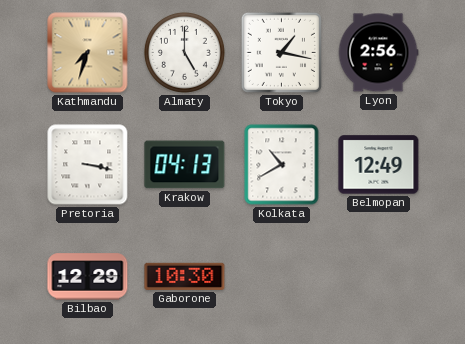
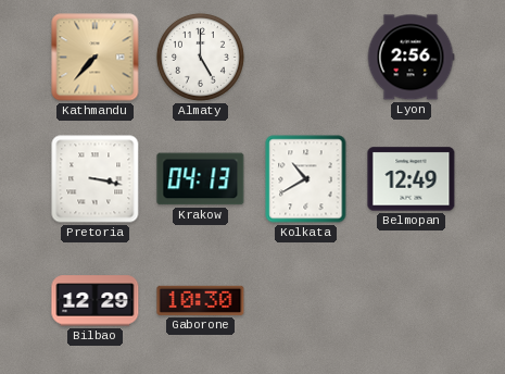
Kathmandu: 7:33 -> 7:37 (96, 58)
Tokyo: 1:17 -> none (281, 52)
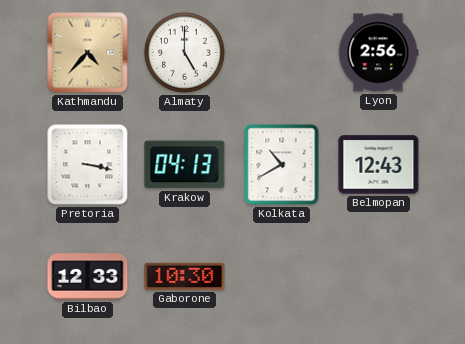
Kathmandu: 7:37 -> 4:37 (88, 53)
Belmopan: 12:49 -> 12:43 (379, 165)
Bilbao: 12:29 -> 12:33 (88, 277)
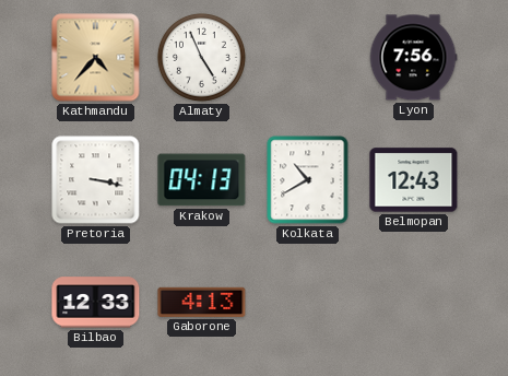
Almaty: 5:00 -> 4:56 (201, 57)
Lyon: 2:56 -> 7:56 (413, 58)
Gaborone: 10:30 -> 4:13 (202, 302)
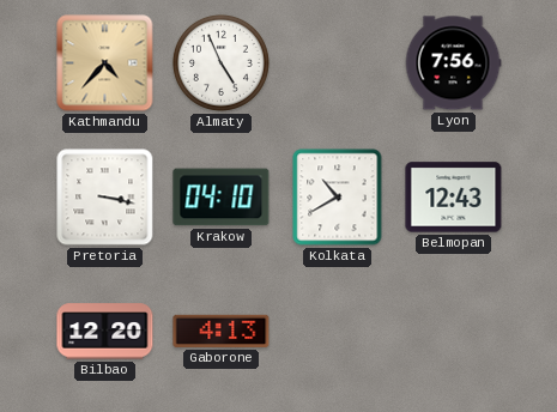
Krakow: 04:13 -> 04:10 (222, 198)
Bilbao: 12:33 -> 12:20 (105, 332)
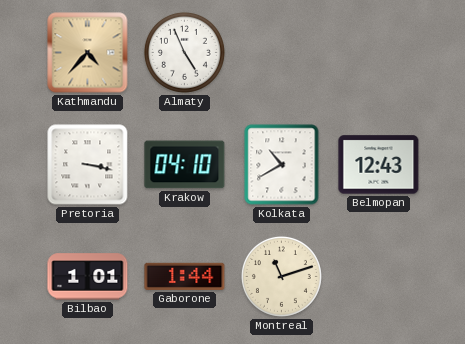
Lyon: 7:56 -> none (453, 63)
Bilbao: 12:20 -> 1:01 (88, 277)
Gaborone: 4:13 -> 1:44 (185, 276)
Montreal: none -> 11:12 (281, 276)
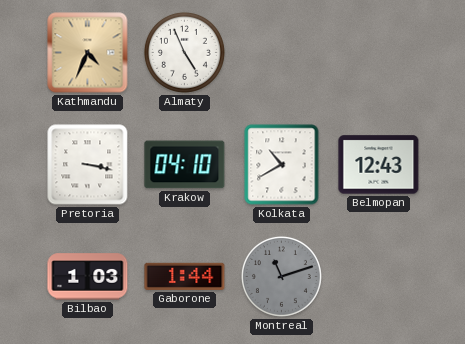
Kathmandu: 4:37 -> 4:34 (88, 53)
Bilbao: 1:01 -> 1:03 (88, 277)
Montreal dial: cream -> grey (281, 276)
